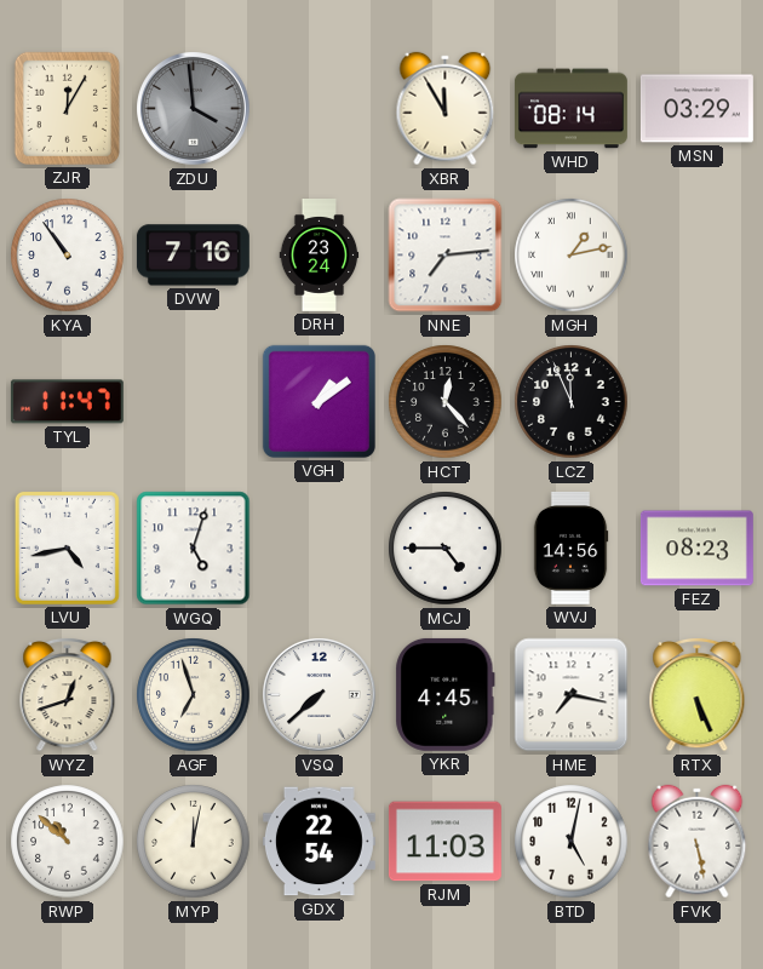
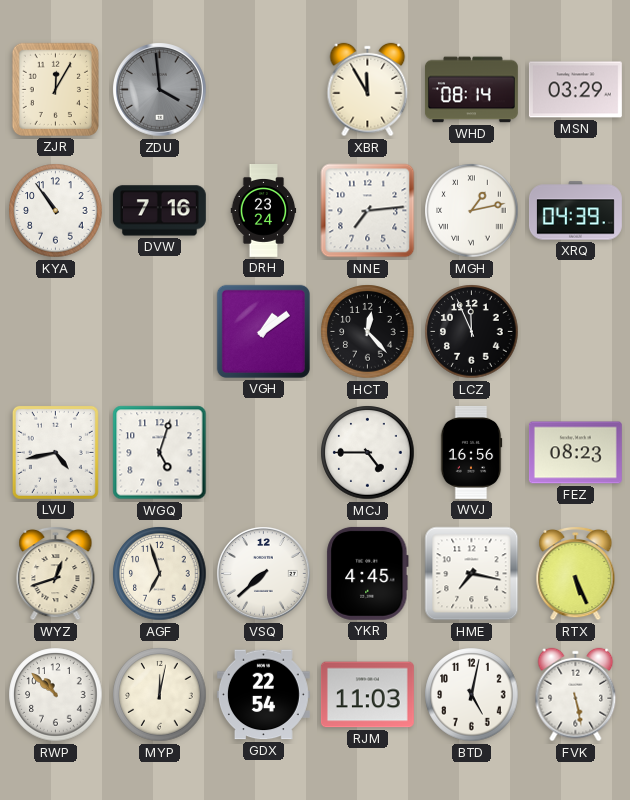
XRQ: none -> 04:39 (575, 211)
TYL: 11:47 -> none (67, 402)
WVJ: 14:56 -> 16:56 (471, 452)
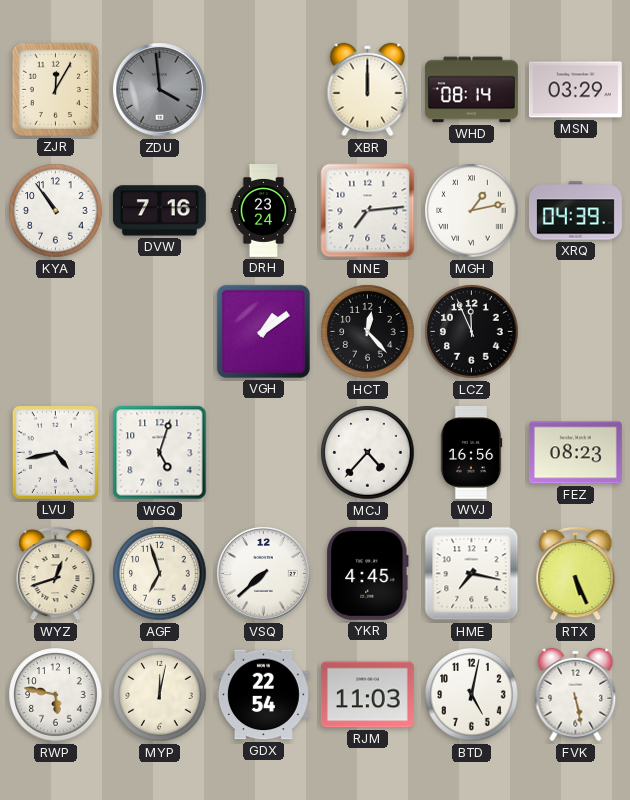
XBR: 11:55 -> 12:00 (368, 90)
MCJ: 4:45 -> 4:37 (368, 453)
RWP: 10:52 -> 5:47 (56, 695)
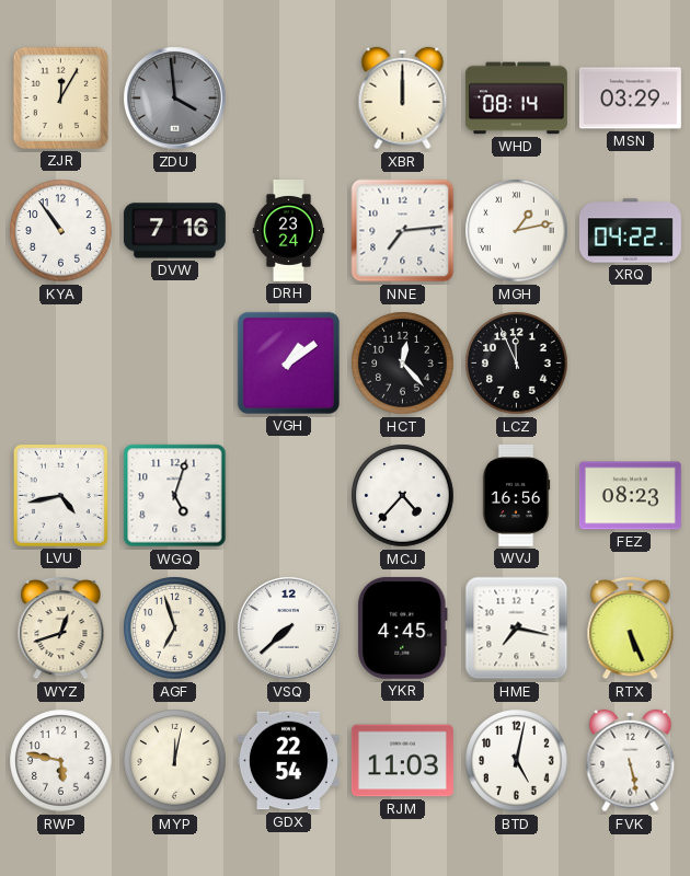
XRQ: 04:39 -> 04:22 (630, 231)
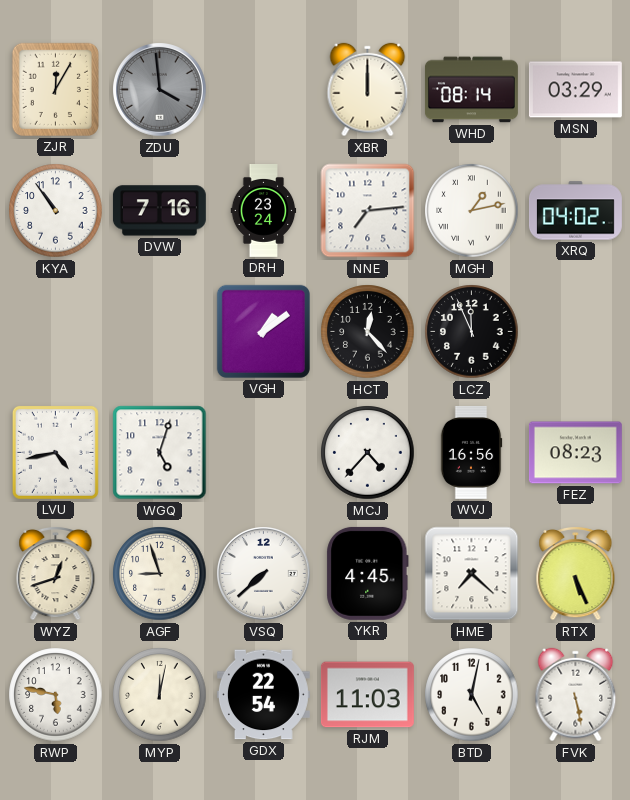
XRQ: 04:22 -> 04:02 (575, 211)
AGF: 6:57 -> 8:57 (160, 574)
HME: 7:17 -> 7:22 (472, 574)
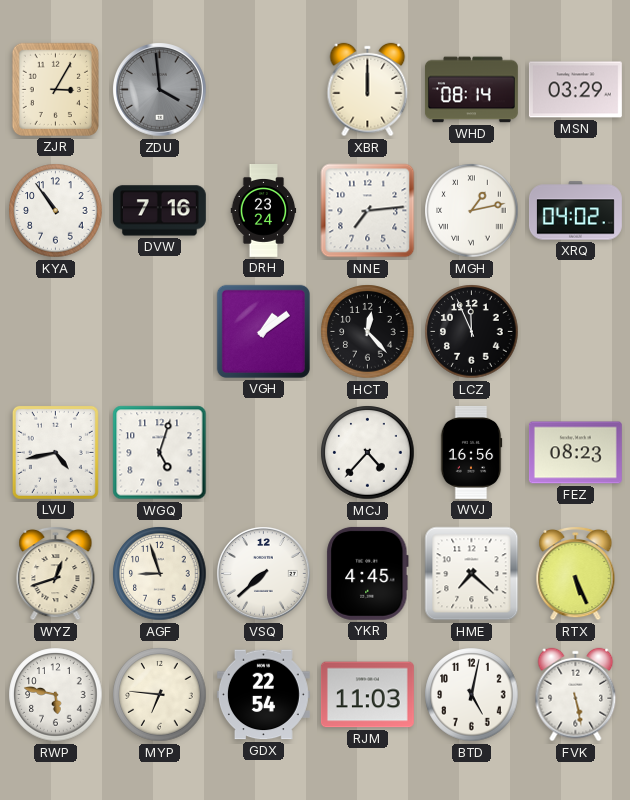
ZJR: 12:05 -> 3:05 (55, 89)
MYP: 12:02 -> 6:46 (160, 695)
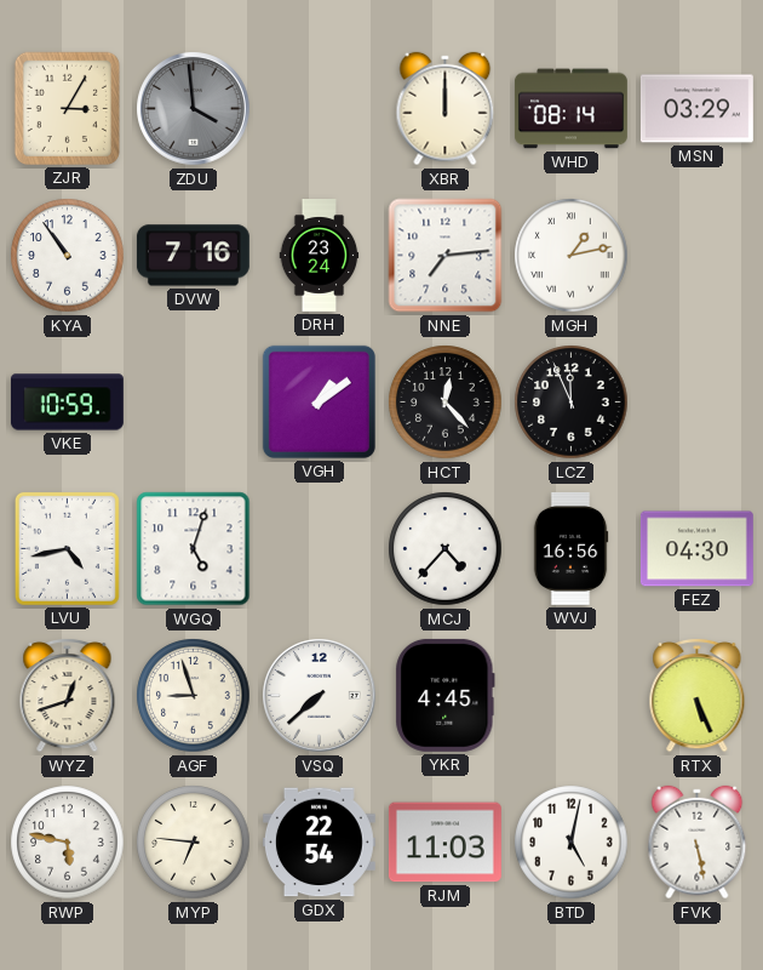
XRQ: 04:02 -> none (575, 211)
VKE: none -> 10:59 (67, 403)
FEZ: 08:23 -> 04:30 (696, 549)
HME: 7:22 -> none (472, 574)
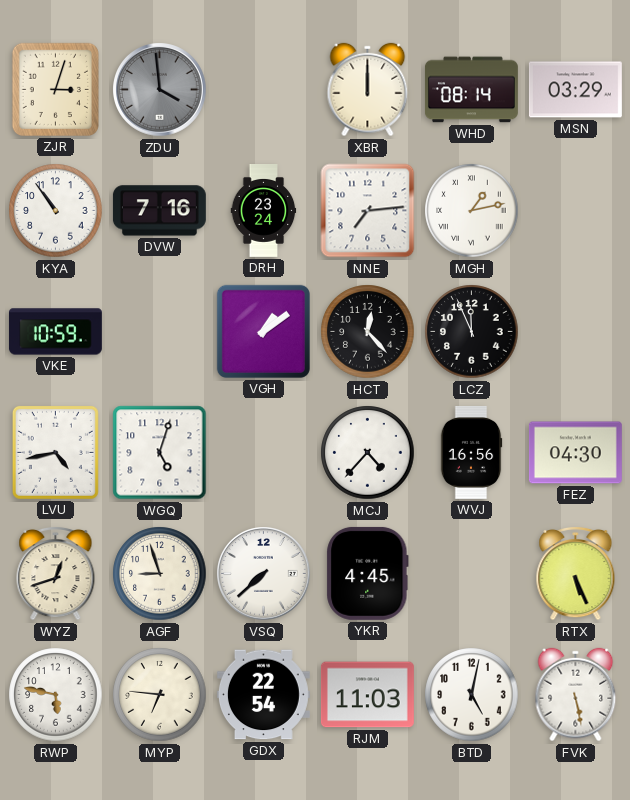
ZJR: 3:05 -> 3:03 (55, 89)
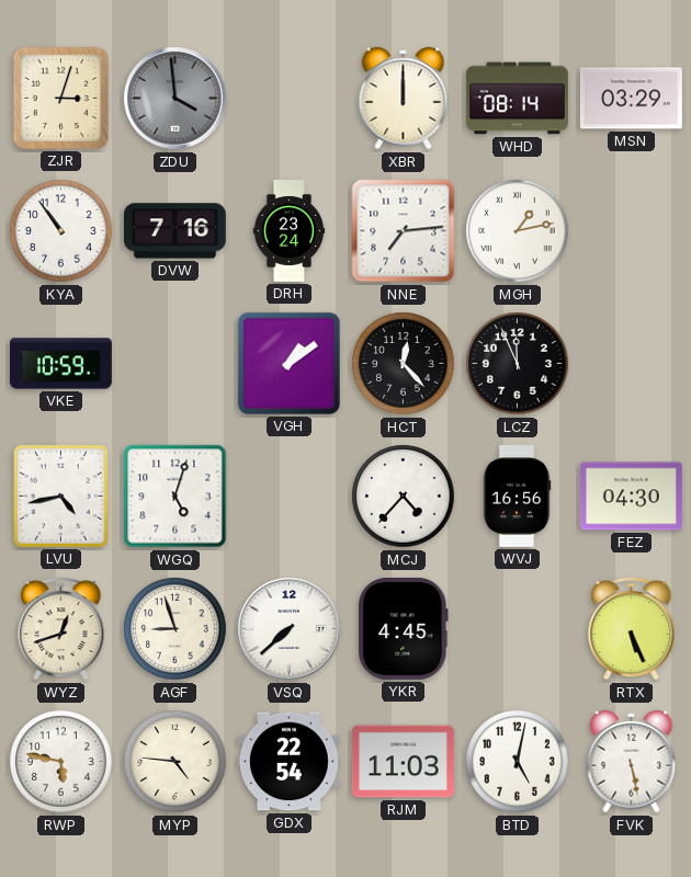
MYP: 6:46 -> 4:46 (175, 762)
